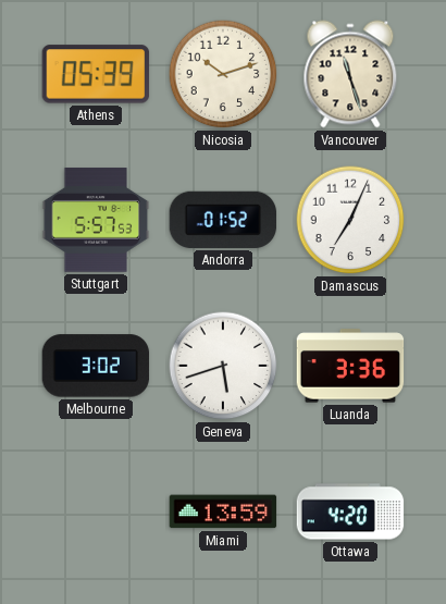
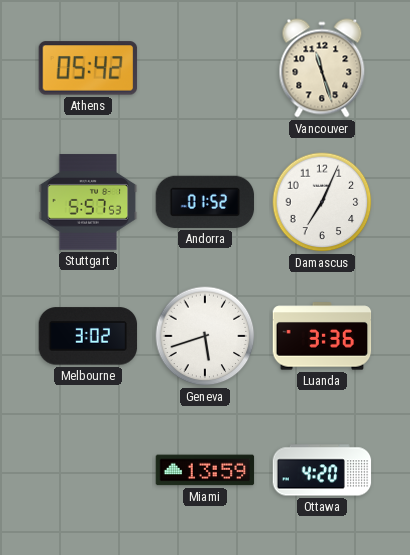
Athens: 05:39 -> 05:42 (88, 68)
Nicosia: 10:12 -> none (223, 74)
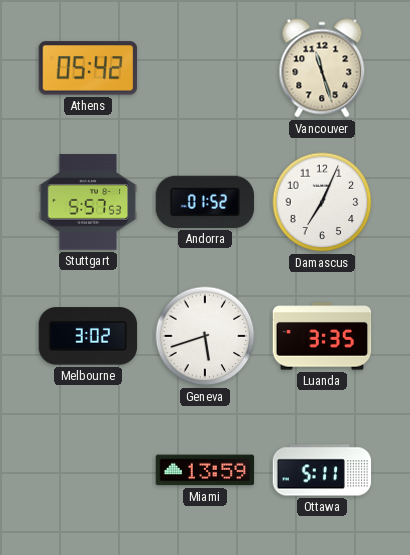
Luanda: 3:36 -> 3:35 (322, 336)
Ottawa: 4:20 -> 5:11 (322, 470)
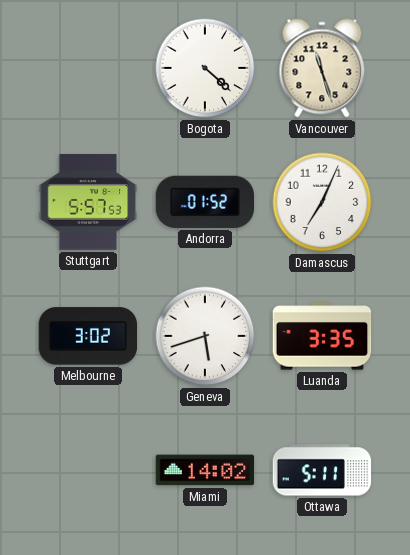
Athens: 05:42 -> none (88, 68)
Bogota: none -> 4:22 (205, 68)
Miami: 13:59 -> 14:02 (205, 470)
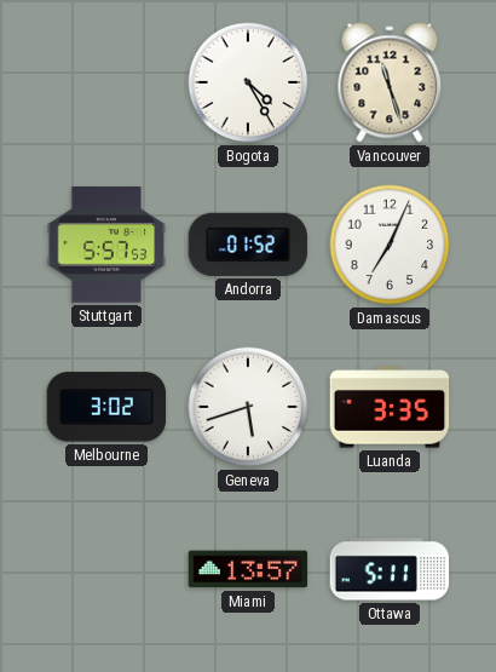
Bogota: 4:22 -> 4:25 (248, 82)
Miami: 14:02 -> 13:57 (248, 569)
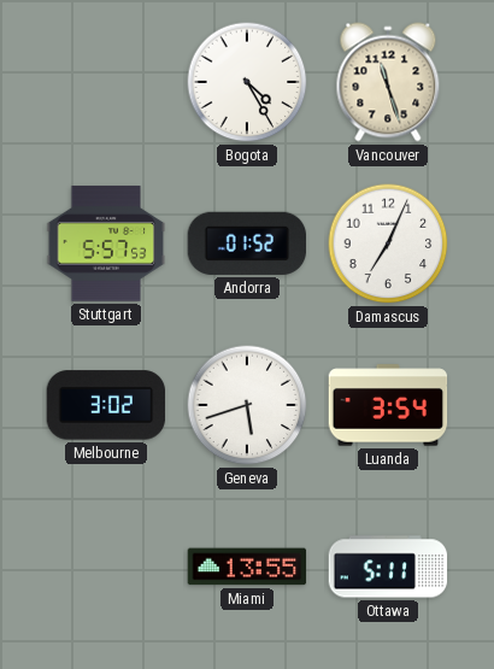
Luanda: 3:35 -> 3:54 (388, 405)
Miami: 13:57 -> 13:55 (247, 567)
